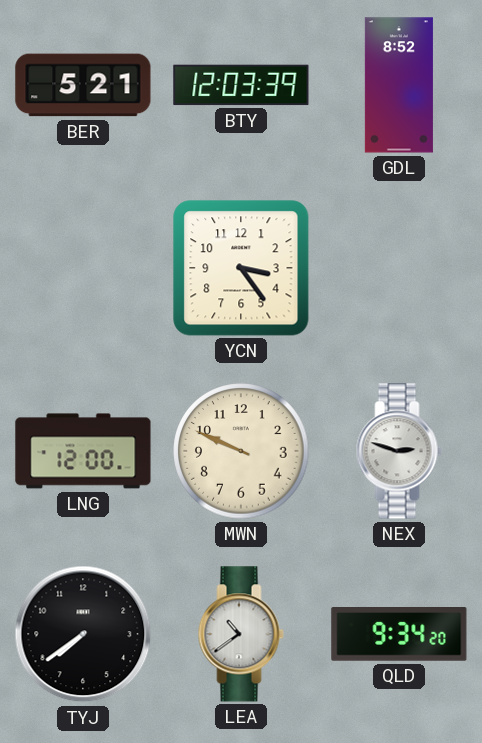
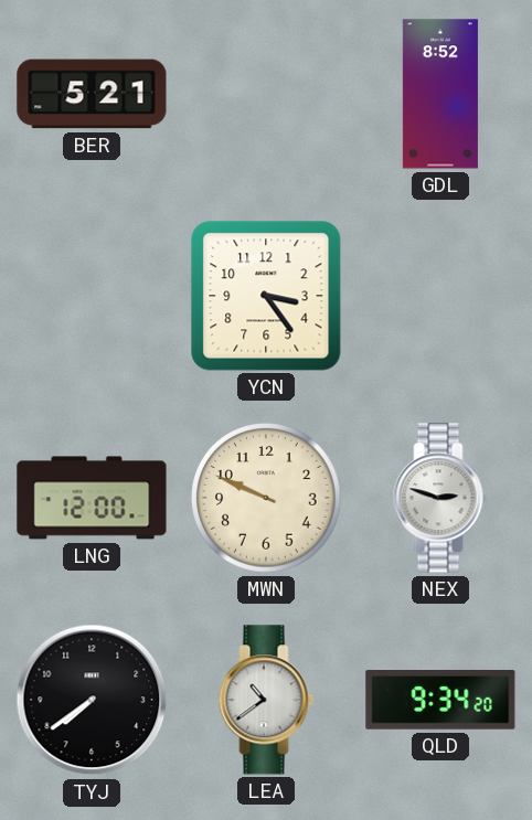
BTY: 12:03 -> none (241, 85)
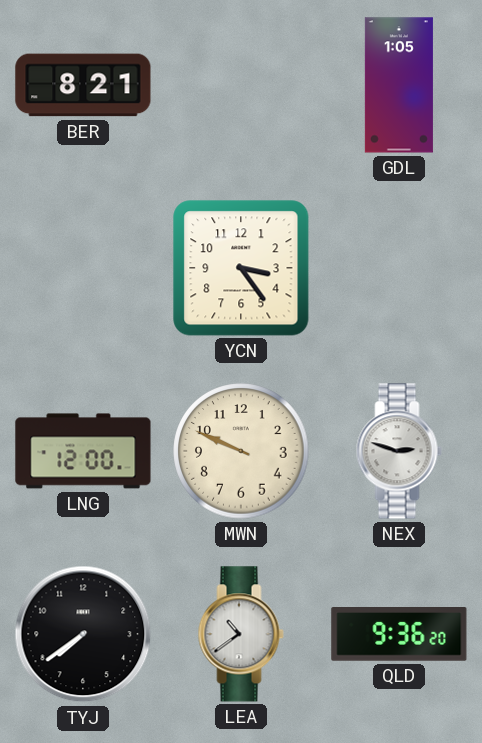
BER: 5:21 -> 8:21 (83, 85)
GDL: 8:52 -> 1:05 (399, 85)
QLD: 9:34 -> 9:36 (399, 635)
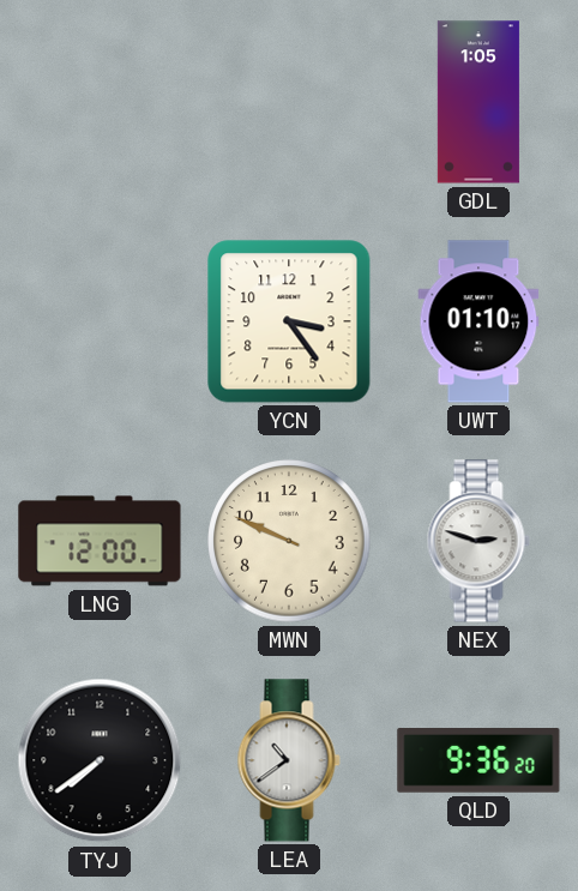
BER: 8:21 -> none (83, 85)
UWT: none -> 01:10 (478, 321)
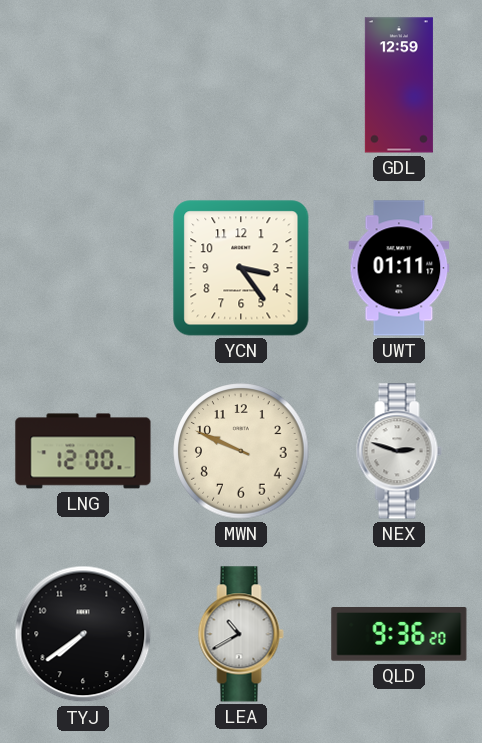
GDL: 1:05 -> 12:59 (399, 85)
UWT: 01:10 -> 01:11 (399, 268)
LEA: 10:39 -> 10:40 (241, 634)
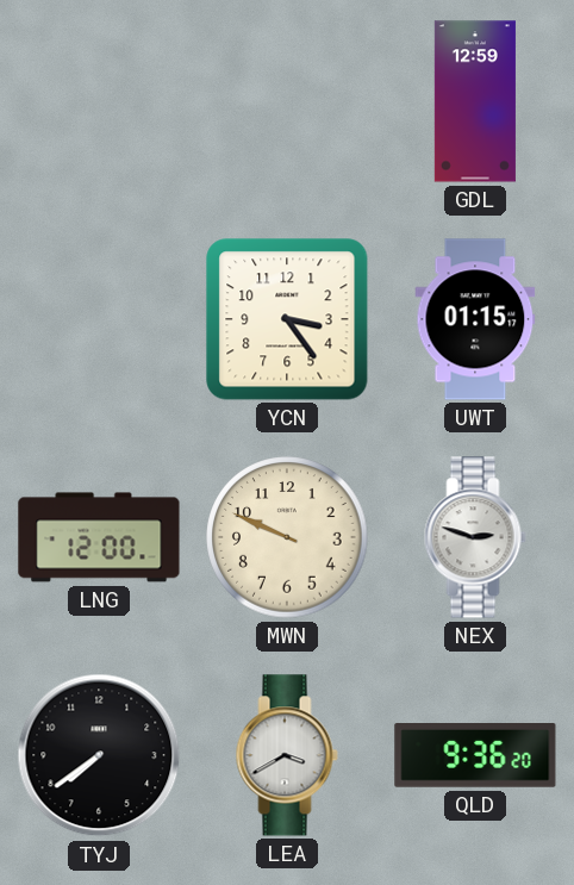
UWT: 01:11 -> 01:15 (475, 319)
LEA: 10:40 -> 3:40 (287, 755)
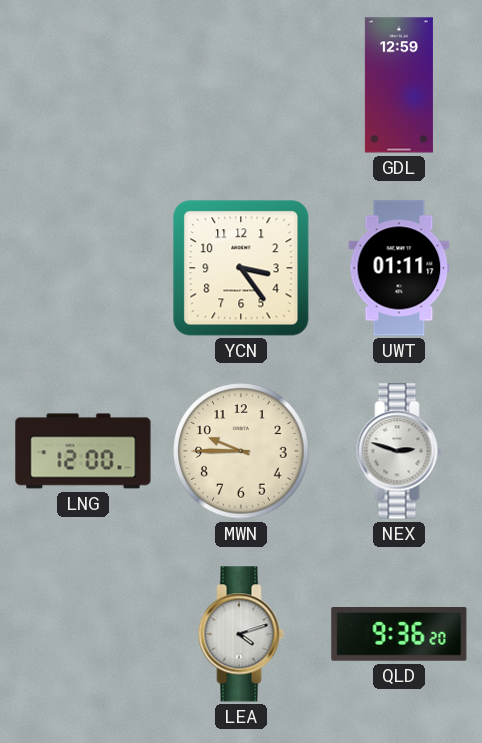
UWT: 01:15 -> 01:11 (399, 268)
MWN: 9:49 -> 9:45 (241, 451)
TYJ: 7:39 -> none (99, 755)
LEA: 3:40 -> 4:12 (241, 634)
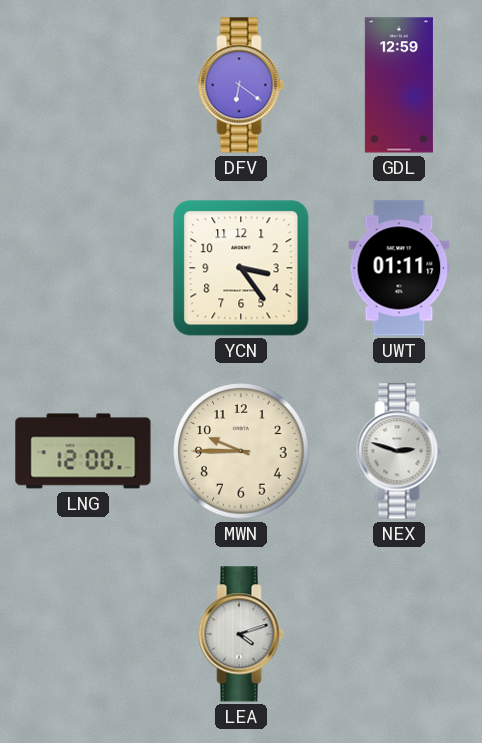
DFV: none -> 6:21 (241, 85)
QLD: 9:36 -> none (399, 635)
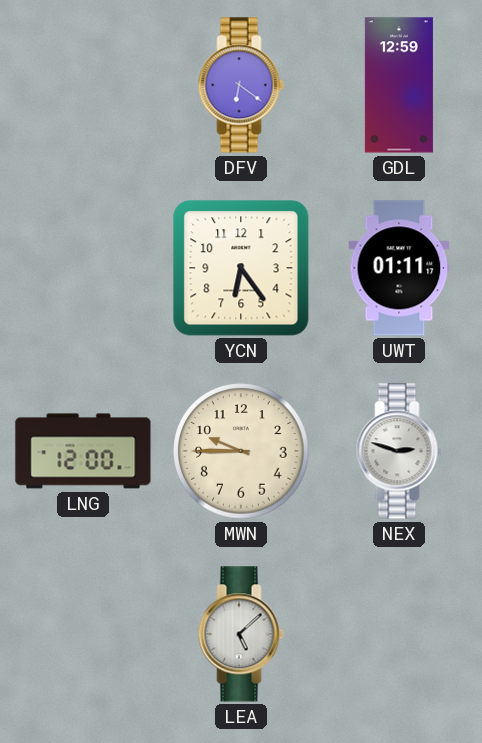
YCN: 3:24 -> 6:24 (241, 268)
LEA: 4:12 -> 5:08 (241, 634)
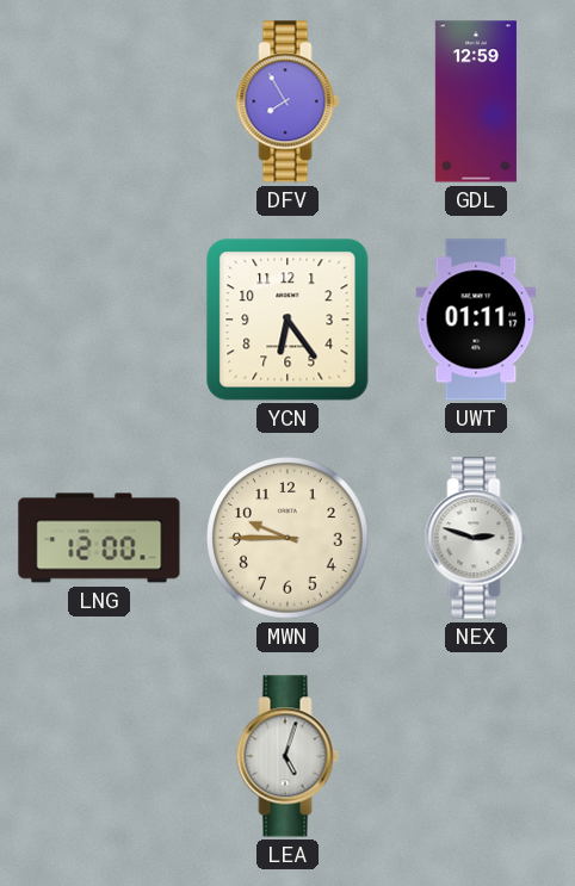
DFV: 6:21 -> 7:55 (287, 101)
LEA: 5:08 -> 5:03 (287, 756)
